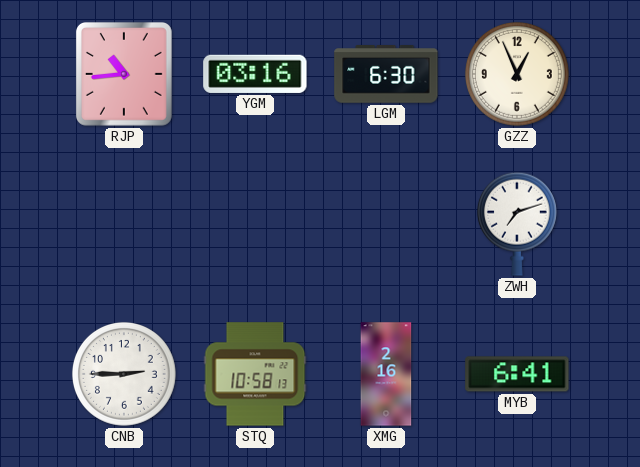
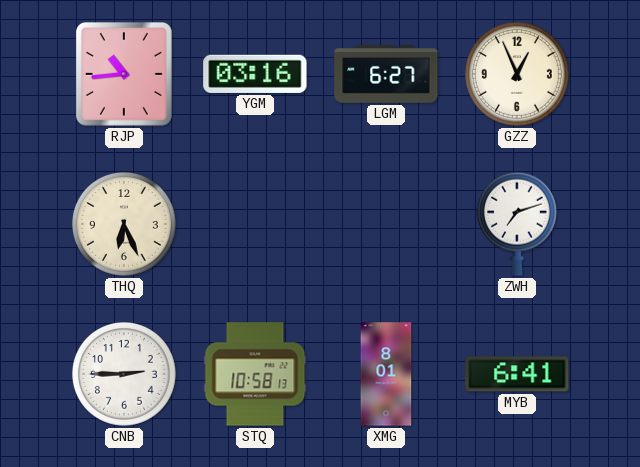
LGM: 6:30 -> 6:27 (386, 74)
THQ: none -> 6:26 (124, 224)
XMG: 2:16 -> 8:01 (386, 374)
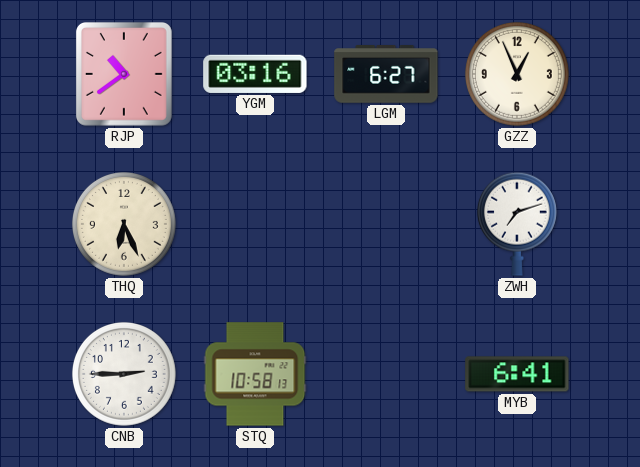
RJP: 10:44 -> 10:39 (124, 74)
XMG: 8:01 -> none (386, 374)
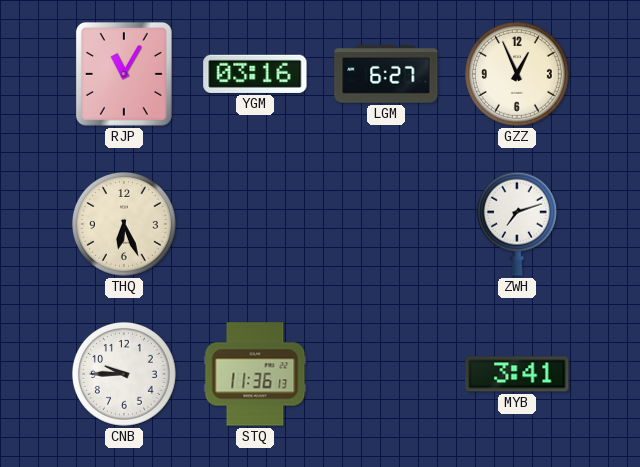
RJP: 10:39 -> 11:05 (124, 74)
CNB: 2:45 -> 9:45 (124, 374)
STQ: 10:58 -> 11:36 (255, 374)
MYB: 6:41 -> 3:41 (517, 374)
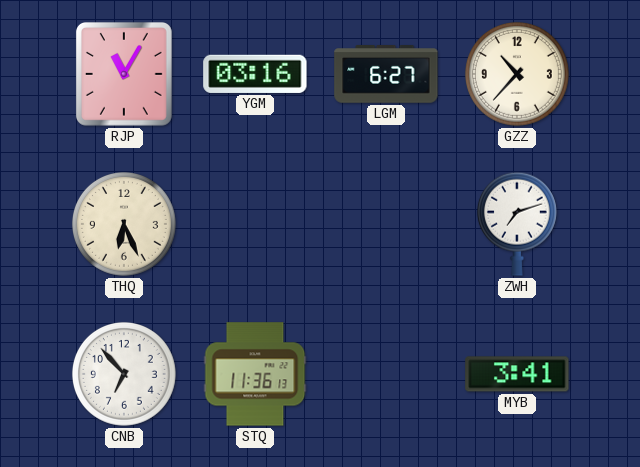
GZZ: 12:56 -> 10:37 (517, 74)
CNB: 9:45 -> 6:53 (124, 374)
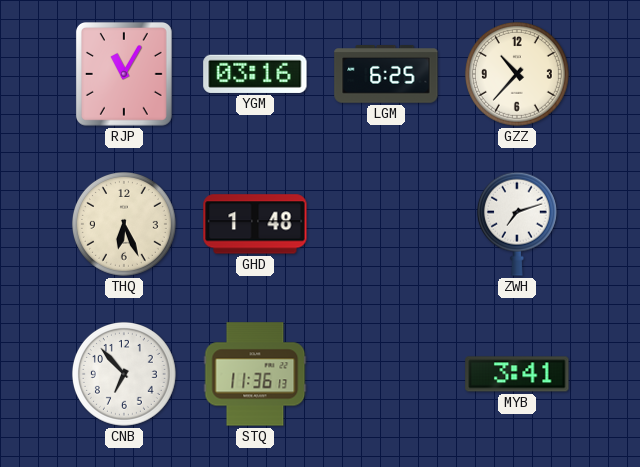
LGM: 6:27 -> 6:25 (386, 74)
GHD: none -> 1:48 (255, 224)
